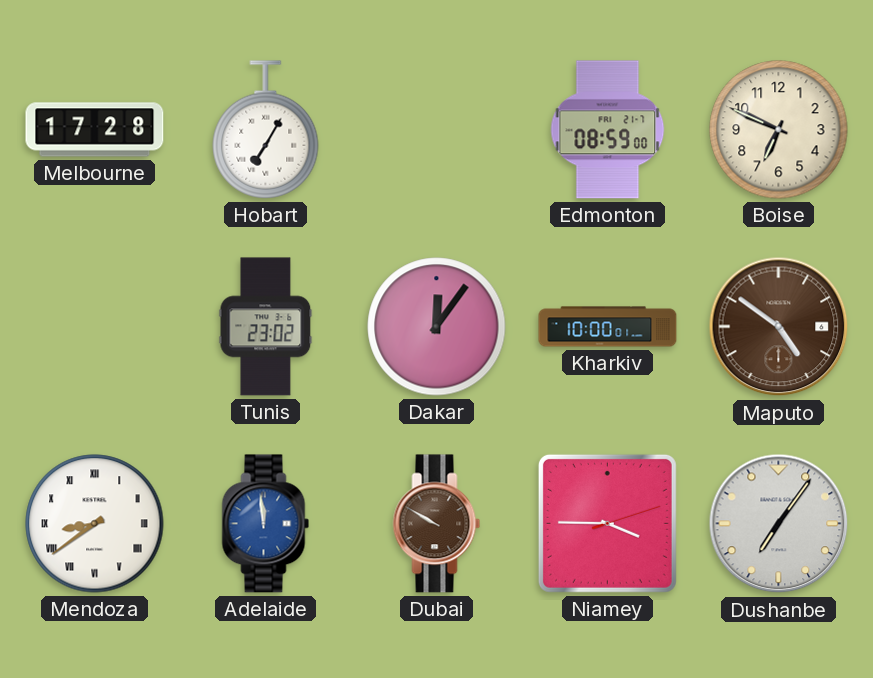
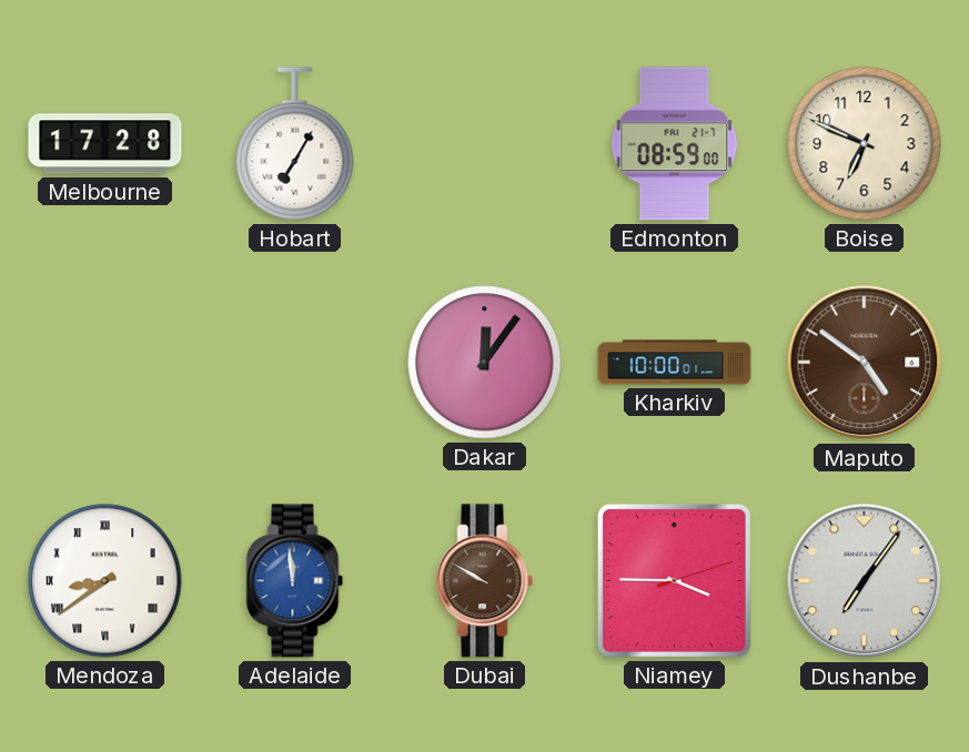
Tunis: 23:02 -> none (266, 327)
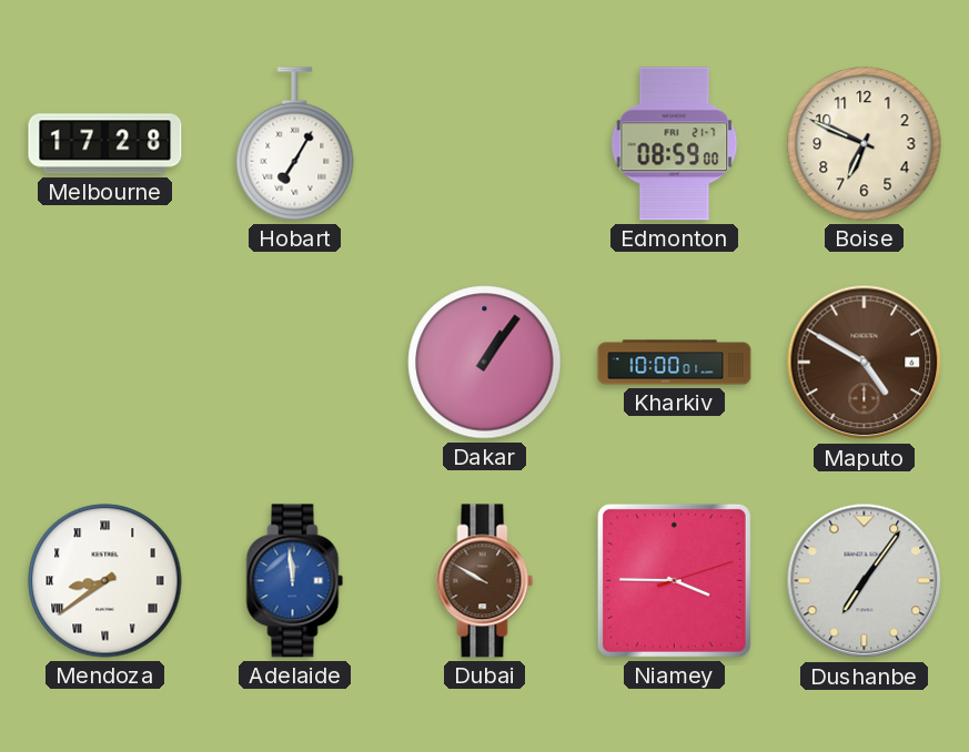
Dakar: 12:06 -> 1:06 (485, 363)
Maputo: 4:51 -> 4:50 (865, 363)
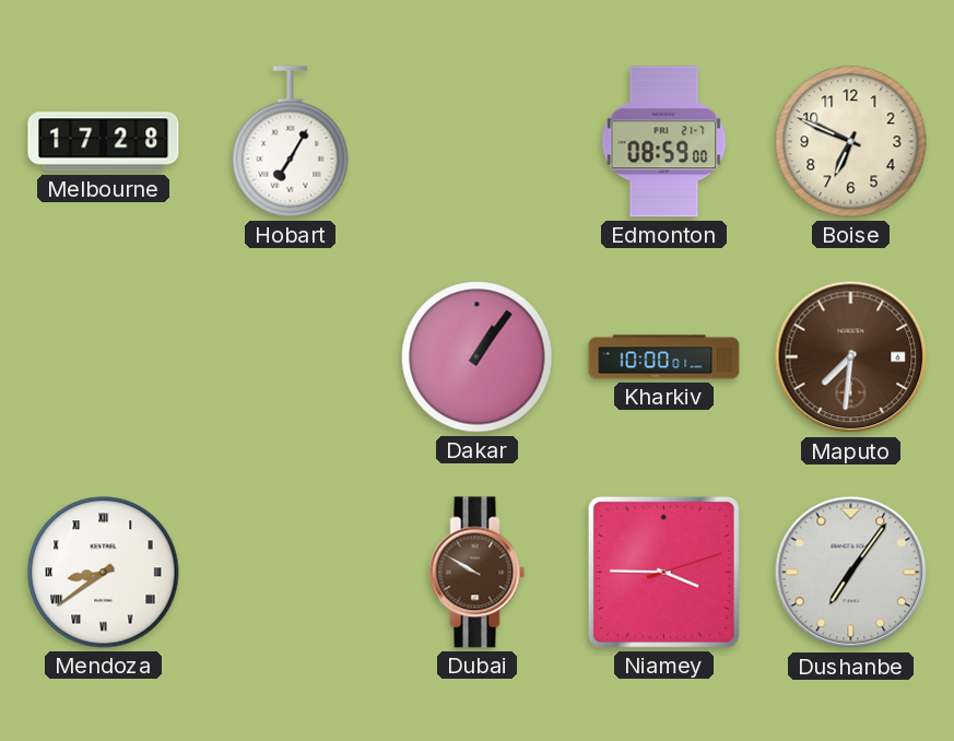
Maputo: 4:50 -> 7:31 (851, 357)
Adelaide: 11:59 -> none (295, 581)
